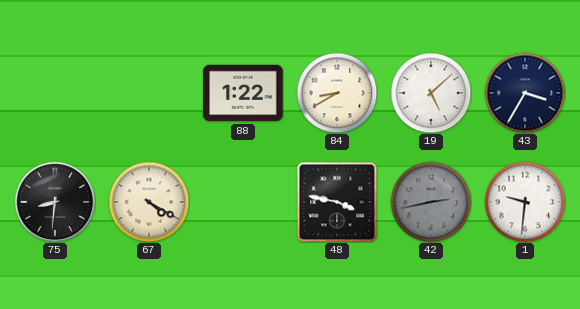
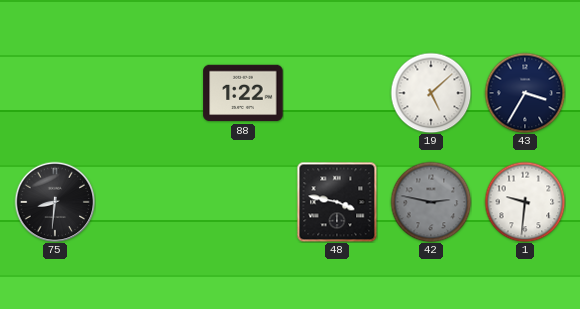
84: 8:40 -> none (337, 93)
67: 4:20 -> none (149, 202)
42: 2:43 -> 2:47 (431, 202)
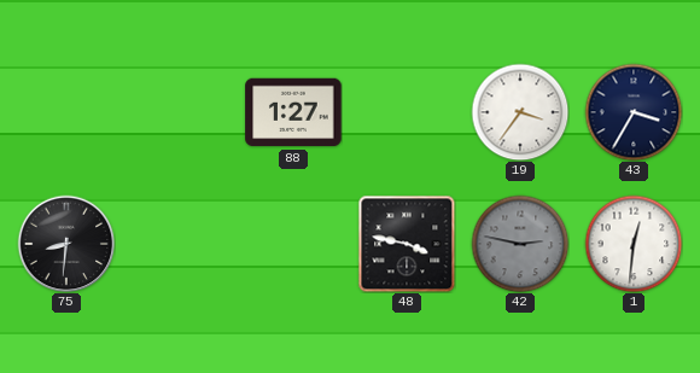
88: 1:22 -> 1:27 (293, 112)
19: 5:08 -> 3:36 (520, 112)
1: 9:31 -> 12:31 (634, 244)
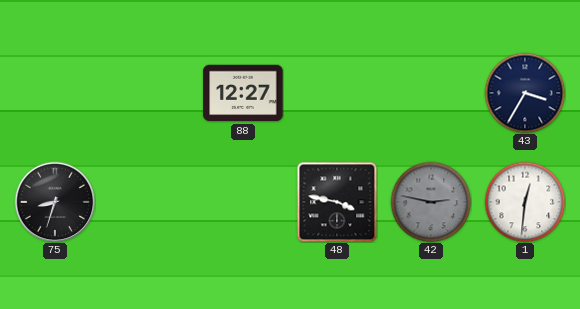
88: 1:27 -> 12:27 (243, 93)
19: 3:36 -> none (520, 112)
75: 8:31 -> 8:33 (55, 202)
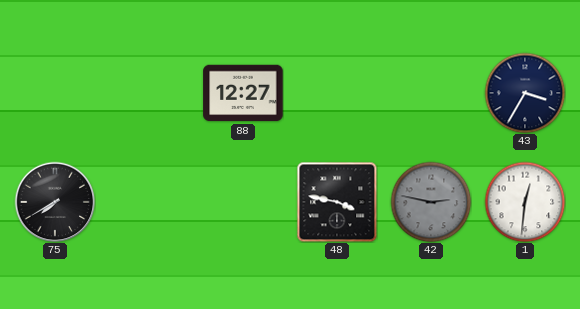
75: 8:33 -> 7:40 (55, 202)
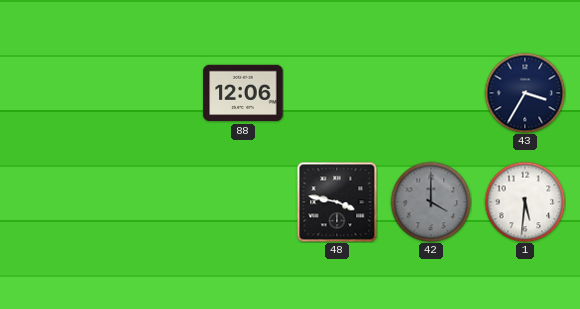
88: 12:27 -> 12:06 (243, 93)
75: 7:40 -> none (55, 202)
42: 2:47 -> 4:00 (431, 202)
1: 12:31 -> 5:31 (525, 202)
